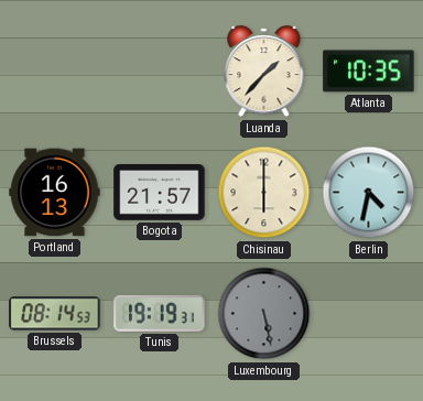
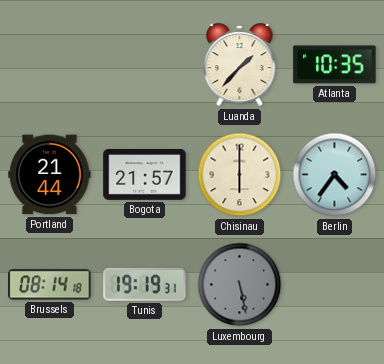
Portland: 16:13 -> 21:44 (50, 175)
Berlin: 4:32 -> 4:36 (335, 175)
Brussels: 08:14:53 -> 08:14:18 (50, 285)
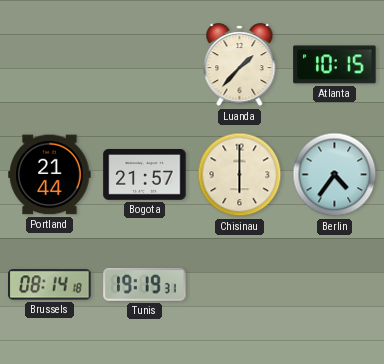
Atlanta: 10:35 -> 10:15 (335, 65)
Luxembourg: 5:28 -> none (240, 285)
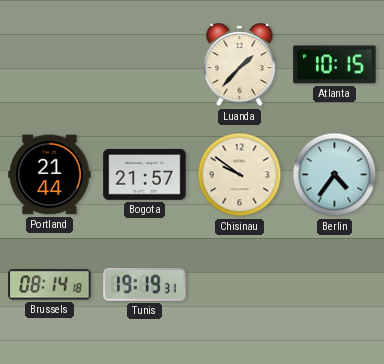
Chisinau: 6:00 -> 9:51 (240, 175)
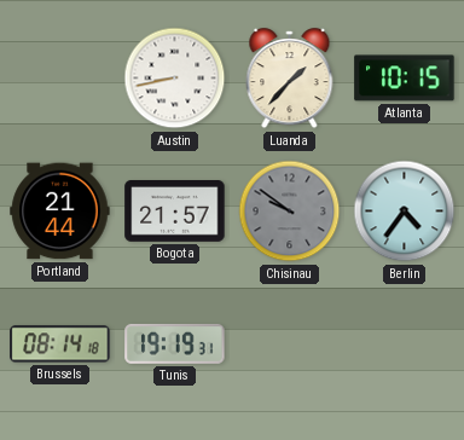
Austin: none -> 8:43 (175, 79)
Chisinau dial: cream -> grey (290, 212)
